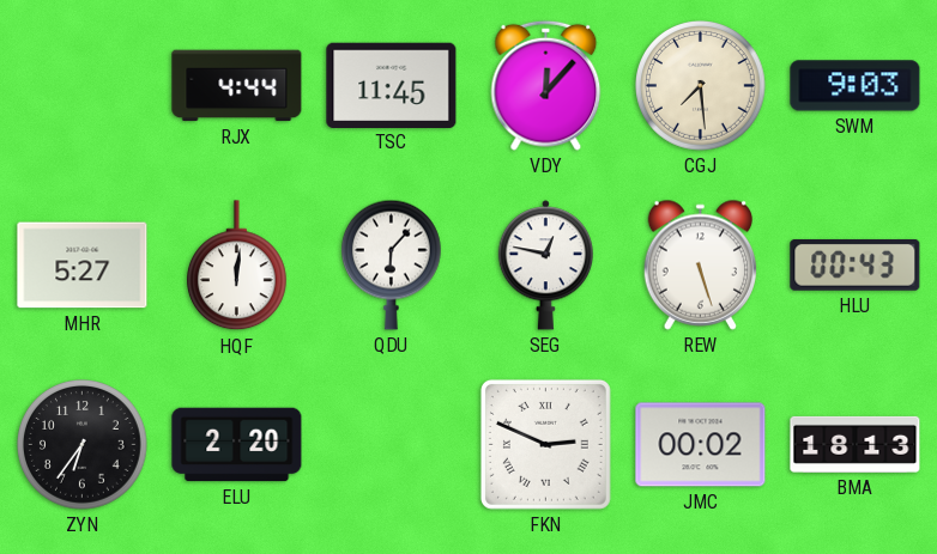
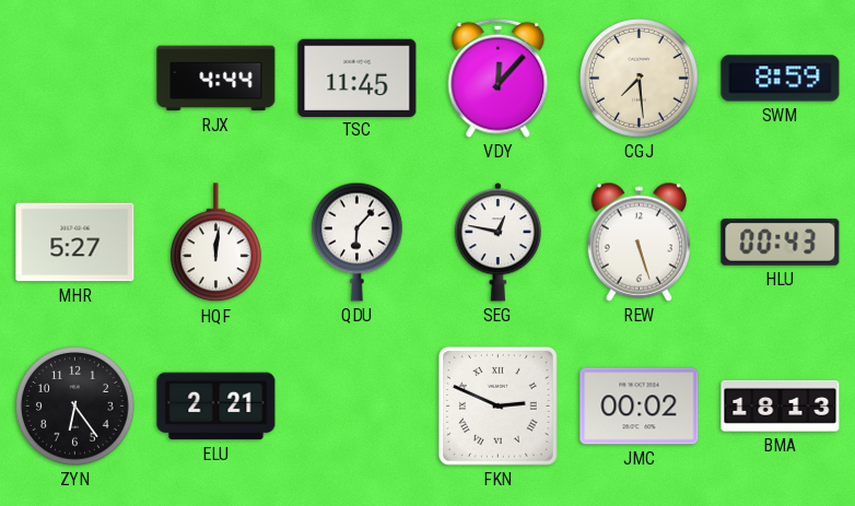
SWM: 9:03 -> 8:59 (781, 79)
ZYN: 6:36 -> 6:24 (75, 407)
ELU: 2:20 -> 2:21 (216, 407)
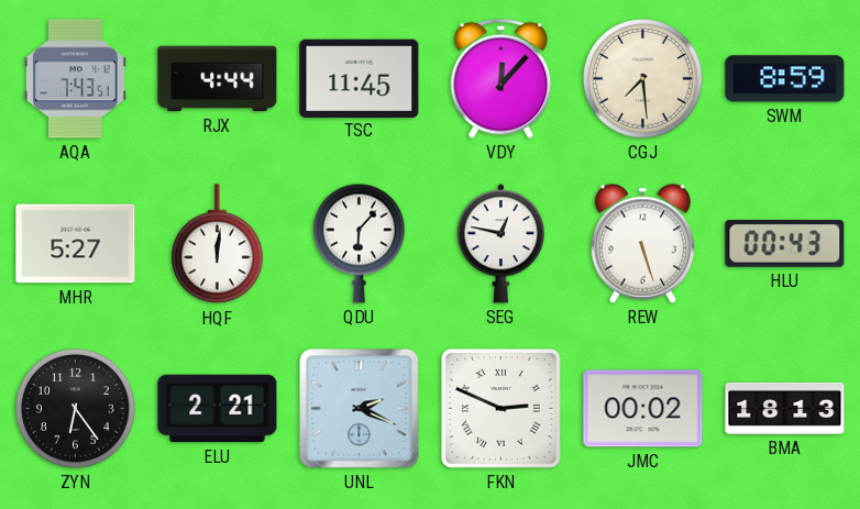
AQA: none -> 7:43 (75, 79)
UNL: none -> 2:19 (360, 409)
